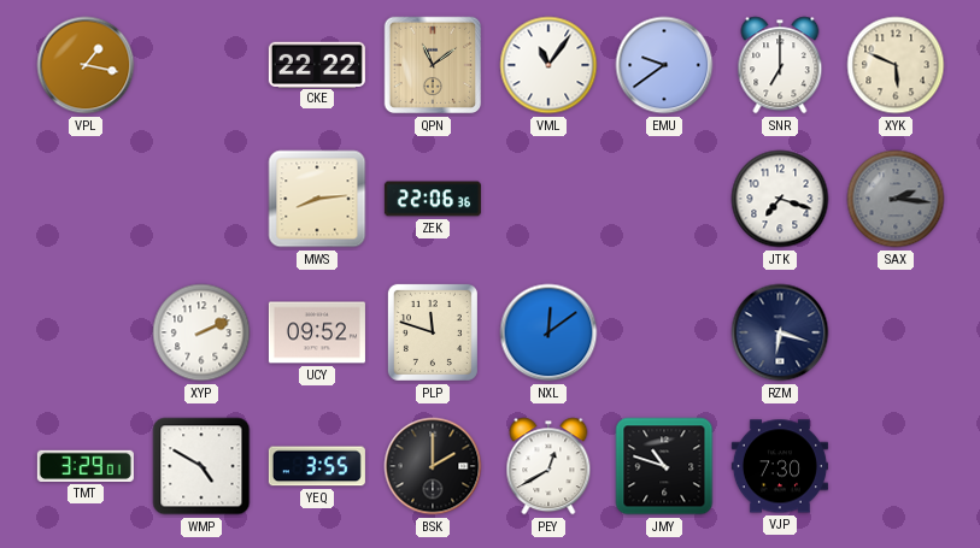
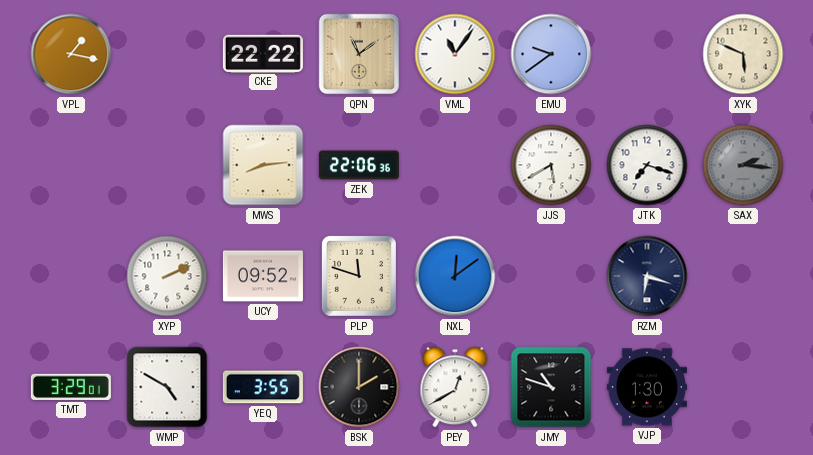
SNR: 7:00 -> none (780, 65)
JJS: none -> 5:40 (551, 165)
VJP: 7:30 -> 1:30 (647, 387)
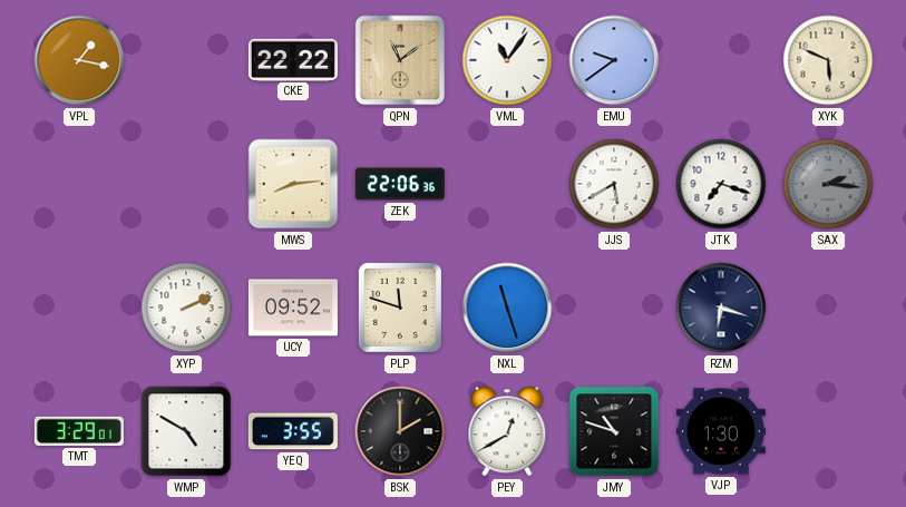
NXL: 12:09 -> 11:27 (507, 308)
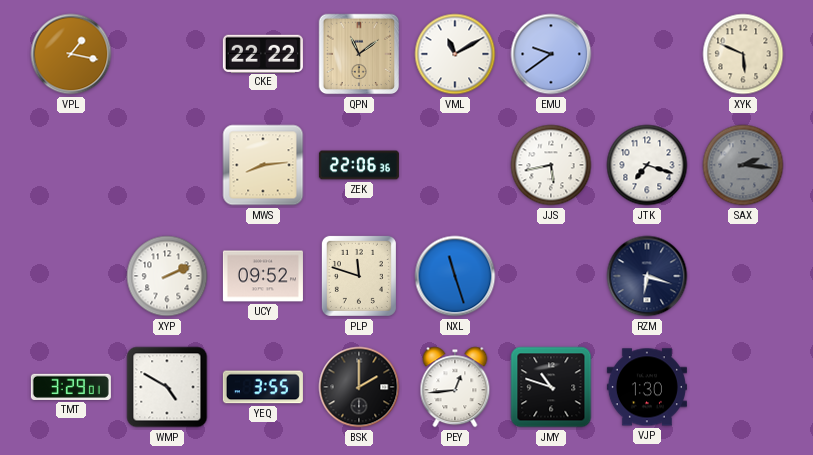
VML: 11:06 -> 11:10 (455, 54)
JJS: 5:40 -> 5:43 (551, 165)
PEY: 12:40 -> 12:44 (455, 387)
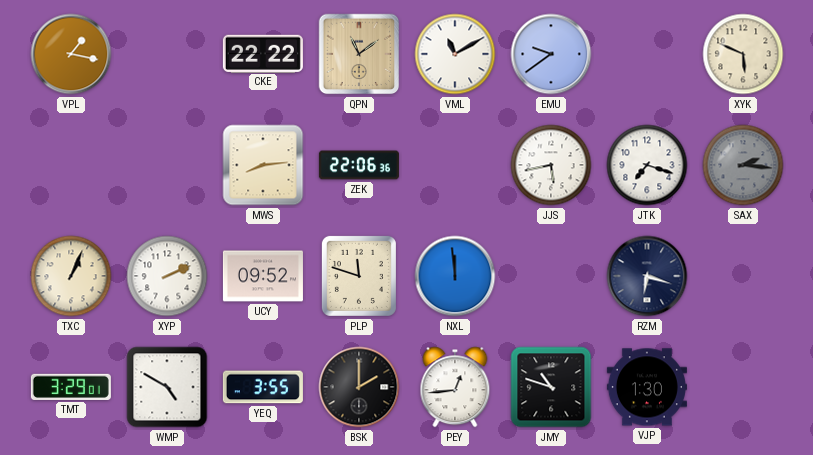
TXC: none -> 1:04 (71, 276)
NXL: 11:27 -> 11:59 (455, 276)
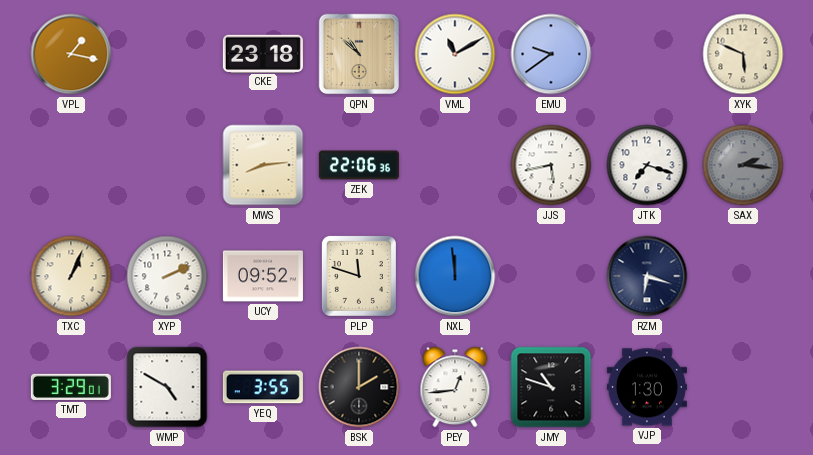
CKE: 22:22 -> 23:18 (263, 53)
QPN: 11:09 -> 10:52 (359, 54)
